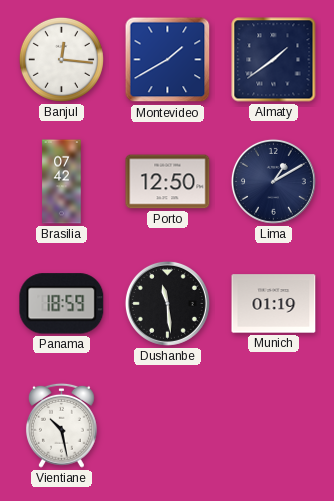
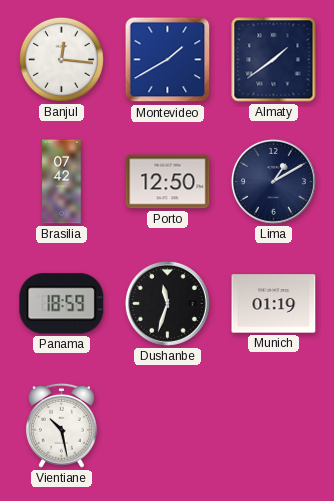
Dushanbe: 11:29 -> 11:33 (167, 303)
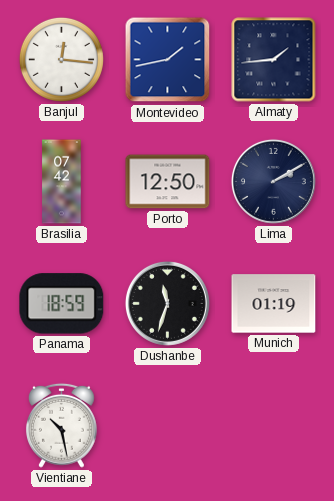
Montevideo: 1:40 -> 1:43 (168, 60)
Almaty: 1:39 -> 1:44 (274, 60)
Lima: 1:10 -> 2:10 (273, 181)
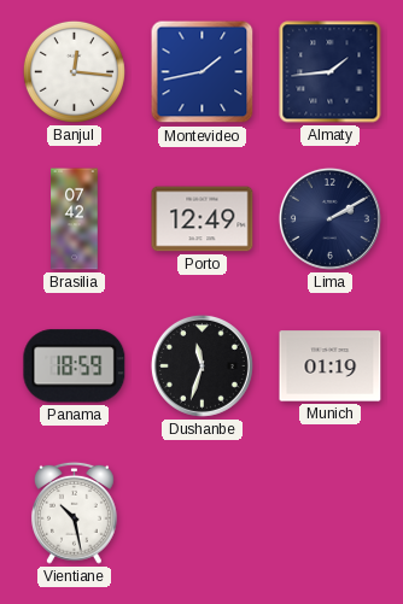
Porto: 12:50 -> 12:49 (203, 219)
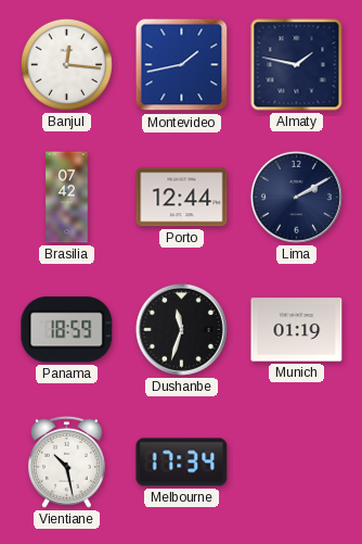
Almaty: 1:44 -> 1:47 (297, 65)
Porto: 12:49 -> 12:44 (182, 198)
Melbourne: none -> 17:34 (182, 463)
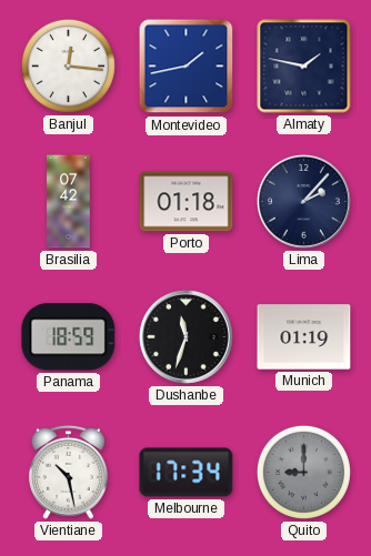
Porto: 12:44 -> 01:18 (187, 202)
Lima: 2:10 -> 2:07 (303, 201)
Quito: none -> 9:00 (303, 472)
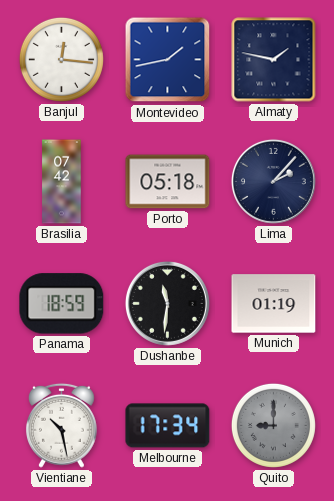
Porto: 01:18 -> 05:18 (168, 182)
Dushanbe: 11:33 -> 11:31 (167, 303)
